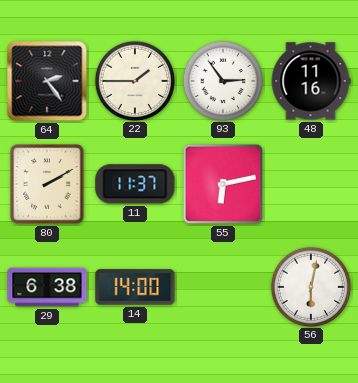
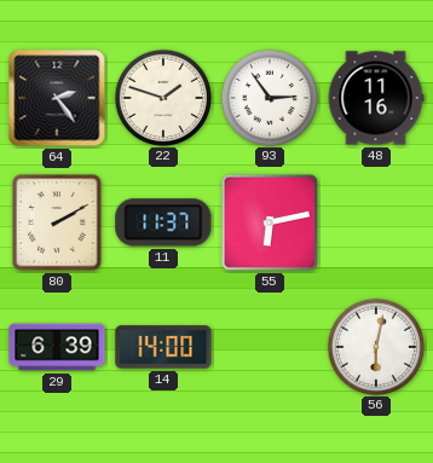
22: 1:45 -> 1:48 (162, 97)
29: 6:38 -> 6:39 (57, 347)
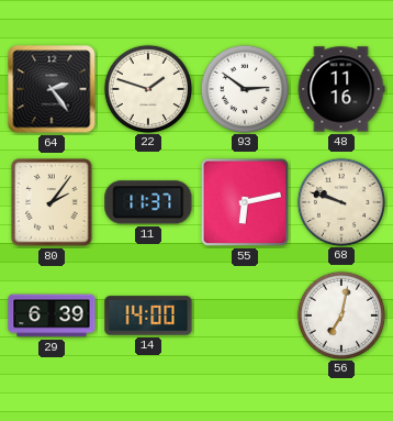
93: 2:54 -> 2:51 (244, 88)
80: 2:10 -> 2:06 (52, 202)
68: none -> 9:48 (340, 201)
56: 6:02 -> 7:02 (340, 314)
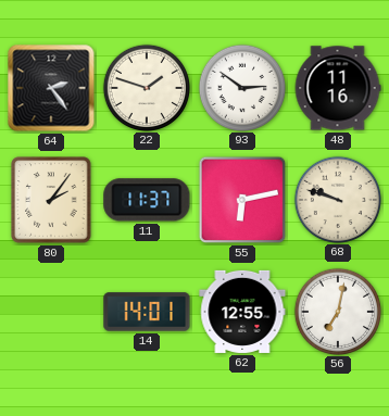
29: 6:39 -> none (52, 315)
14: 14:00 -> 14:01 (147, 312)
62: none -> 12:55 (242, 312)
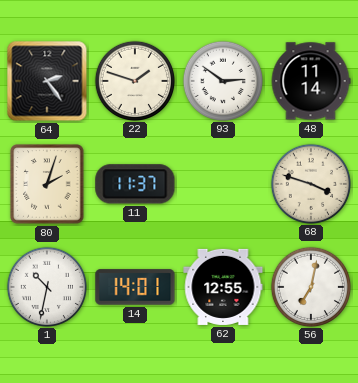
48: 11:16 -> 11:14 (311, 81)
80: 2:06 -> 2:03 (47, 184)
55: 6:13 -> none (242, 200)
68: 9:48 -> 3:48 (310, 183)
1: none -> 10:32 (46, 286)
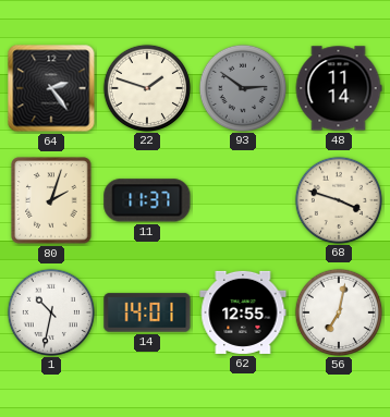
93 dial: white -> grey (242, 87)
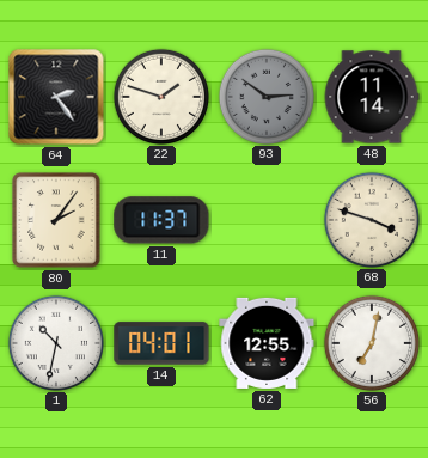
80: 2:03 -> 2:06 (56, 220)
14: 14:01 -> 04:01 (161, 343)
